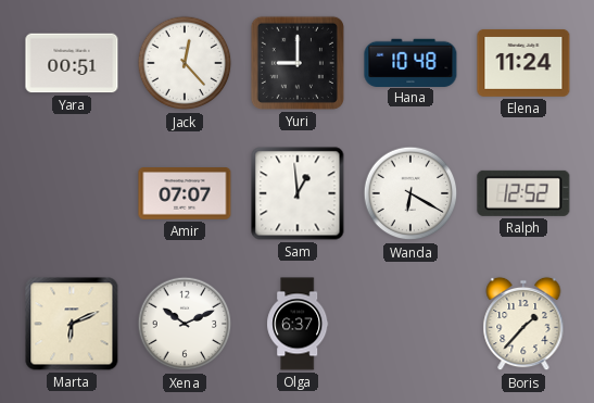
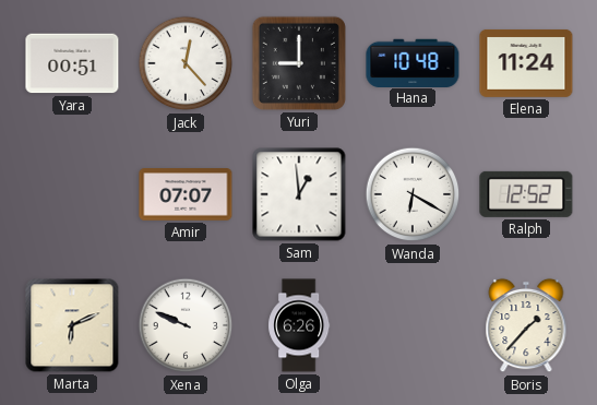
Xena: 10:11 -> 9:49 (186, 325)
Olga: 6:37 -> 6:26 (299, 325)
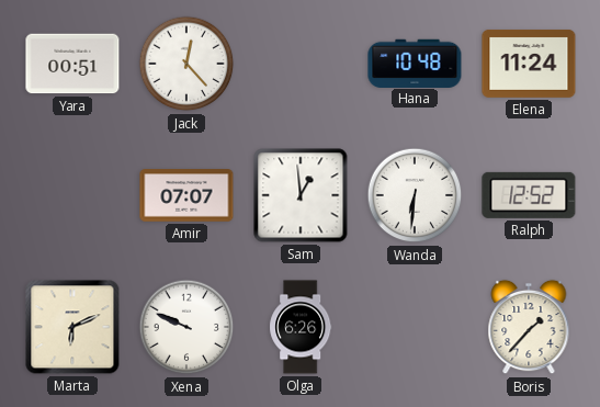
Yuri: 9:00 -> none (299, 63)
Wanda: 6:20 -> 6:31 (415, 195)
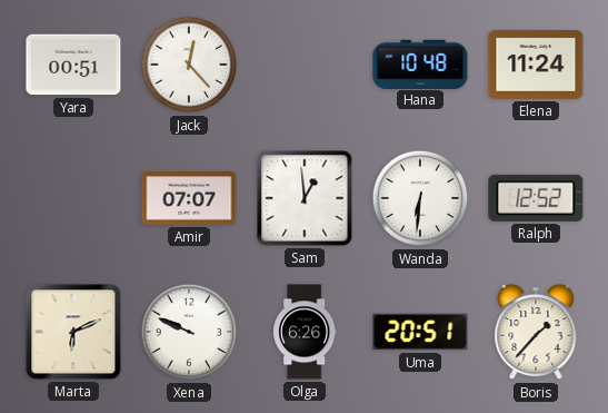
Uma: none -> 20:51 (420, 332)
